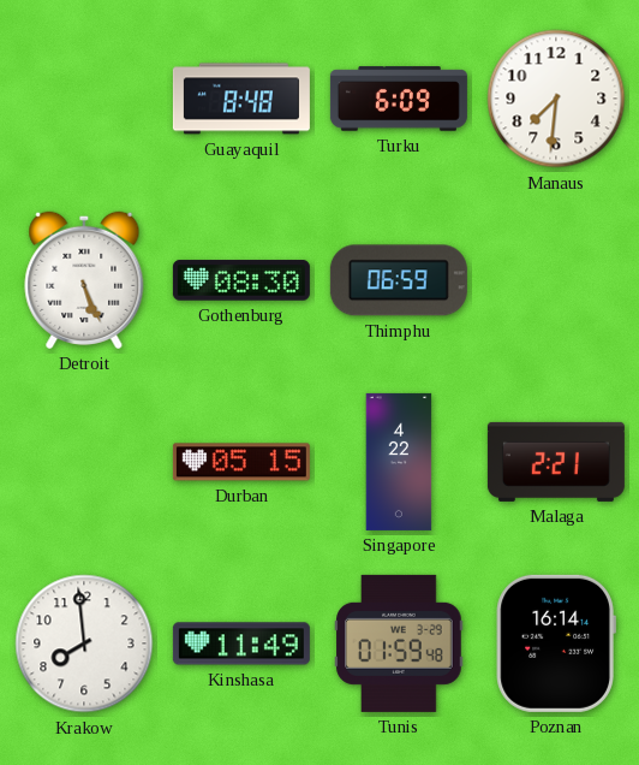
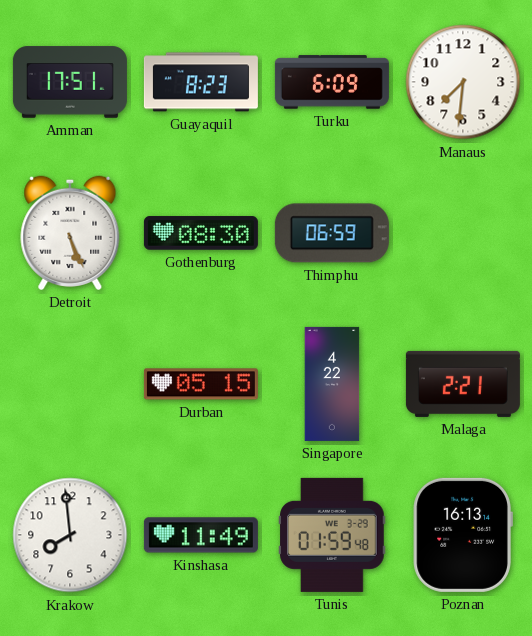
Amman: none -> 17:51 (70, 82)
Guayaquil: 8:48 -> 8:23 (201, 82)
Poznan: 16:14 -> 16:13 (463, 535)
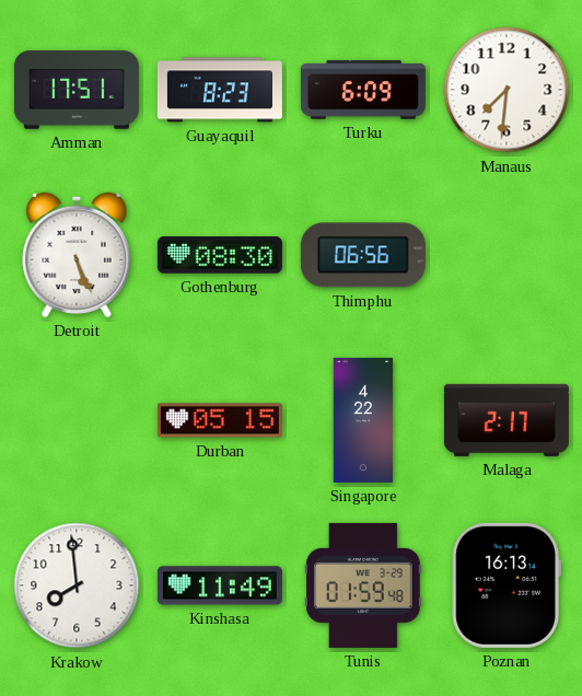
Thimphu: 06:59 -> 06:56 (363, 255)
Malaga: 2:21 -> 2:17 (507, 420)
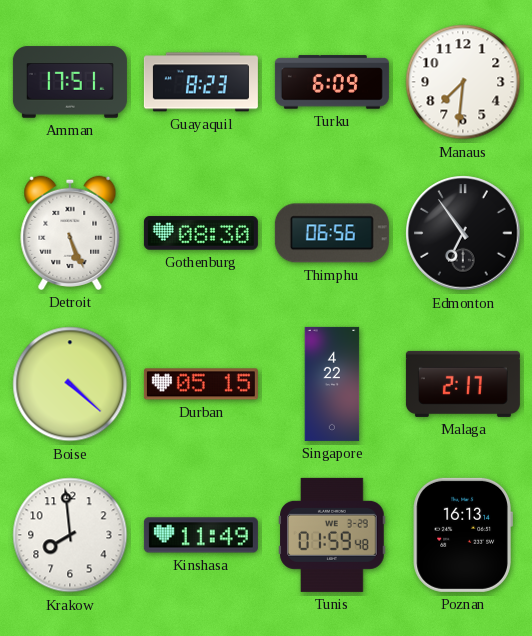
Edmonton: none -> 6:54 (463, 233)
Boise: none -> 4:22 (70, 384)
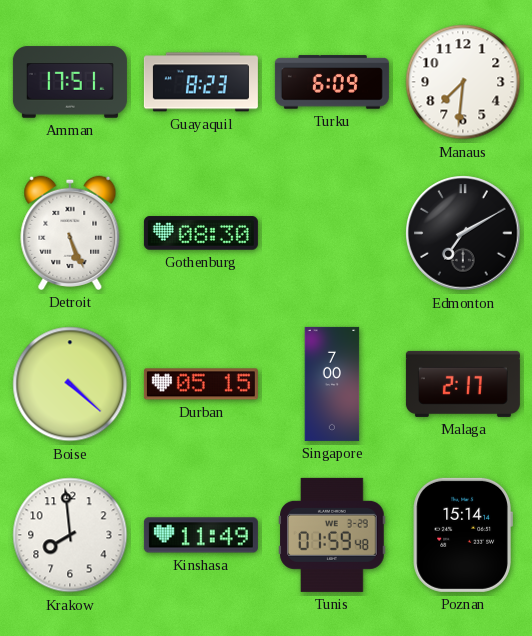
Thimphu: 06:56 -> none (332, 233)
Edmonton: 6:54 -> 7:10 (463, 233)
Singapore: 4:22 -> 7:00 (332, 384)
Poznan: 16:13 -> 15:14 (463, 535)
